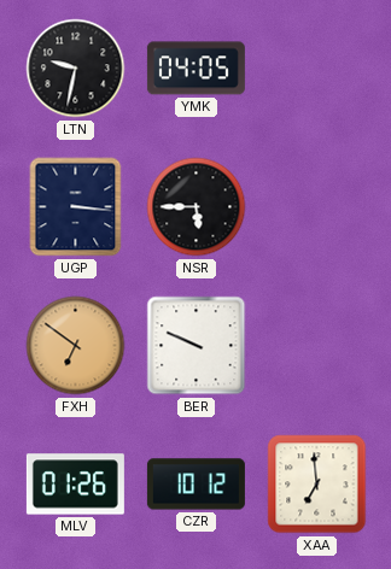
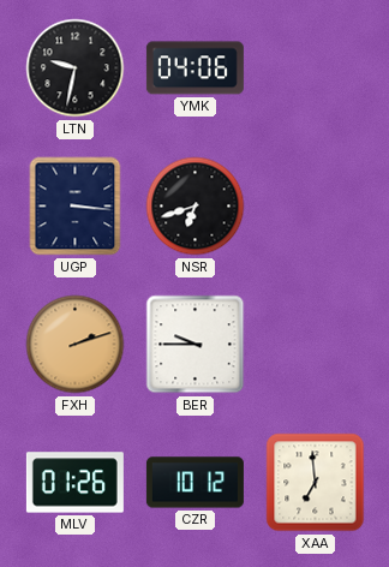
YMK: 04:05 -> 04:06 (194, 68)
NSR: 5:45 -> 6:42 (196, 207)
FXH: 6:51 -> 2:12 (76, 345)
BER: 9:49 -> 9:45 (196, 345)
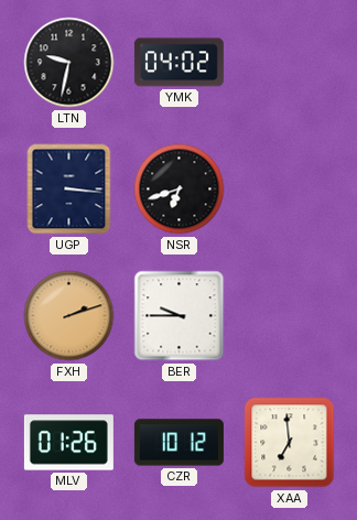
YMK: 04:06 -> 04:02 (178, 63)
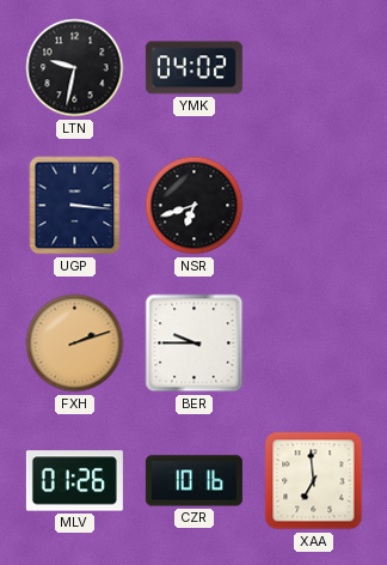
CZR: 10:12 -> 10:16 (193, 481)
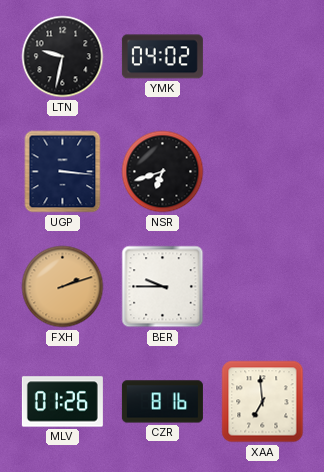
CZR: 10:16 -> 8:16 (162, 402)
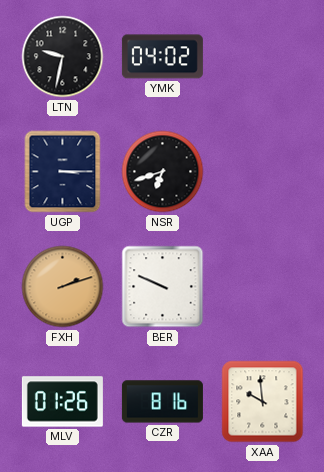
UGP: 3:16 -> 3:15 (63, 172)
BER: 9:45 -> 9:49 (163, 287)
XAA: 6:59 -> 9:59 (263, 402)
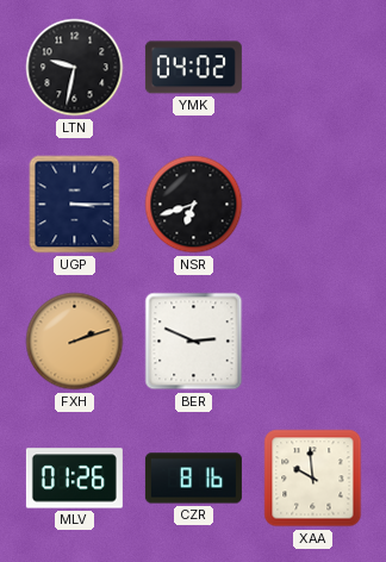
BER: 9:49 -> 2:49 (194, 342)
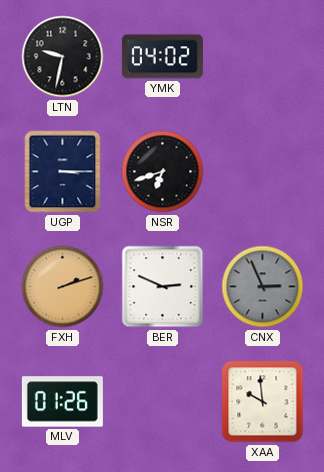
CNX: none -> 2:56 (263, 287)
CZR: 8:16 -> none (193, 479)
